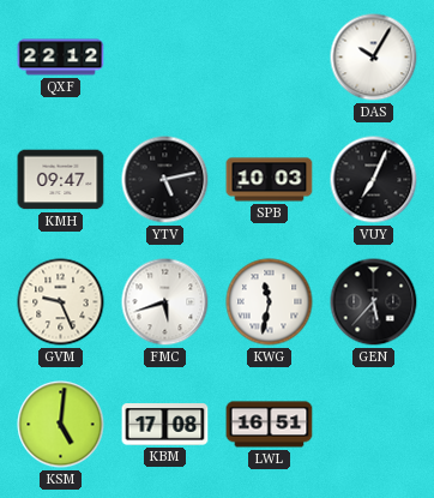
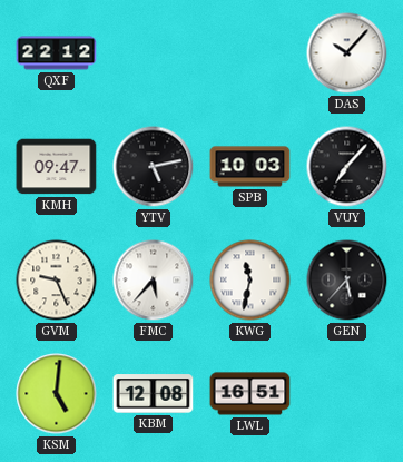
DAS: 10:05 -> 10:07 (347, 53)
VUY: 7:04 -> 7:07 (347, 167)
FMC: 5:42 -> 5:37 (154, 281)
KBM: 17:08 -> 12:08 (154, 394)
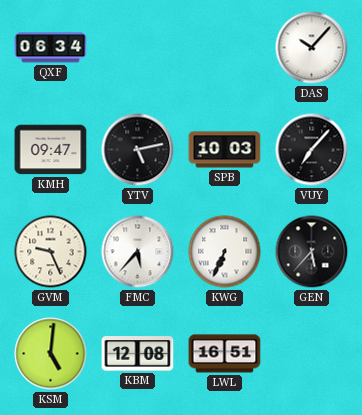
QXF: 22:12 -> 06:34 (51, 48)
KWG: 11:32 -> 6:34 (225, 252)
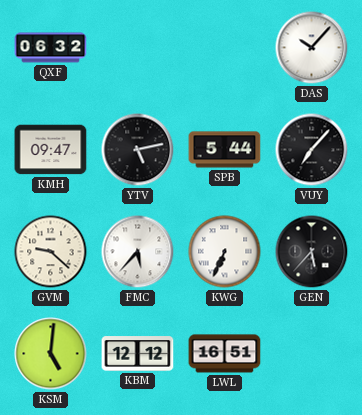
QXF: 06:34 -> 06:32 (51, 48)
SPB: 10:03 -> 5:44 (225, 150)
GVM: 9:26 -> 9:22 (51, 252)
KBM: 12:08 -> 12:12 (138, 354)
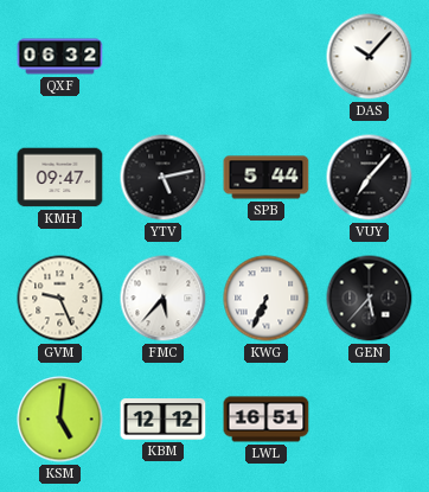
GVM: 9:22 -> 9:26 (60, 299)
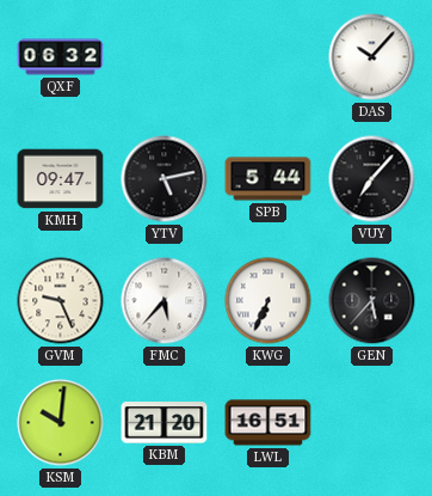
KSM: 5:01 -> 10:01 (61, 423)
KBM: 12:12 -> 21:20 (165, 423)
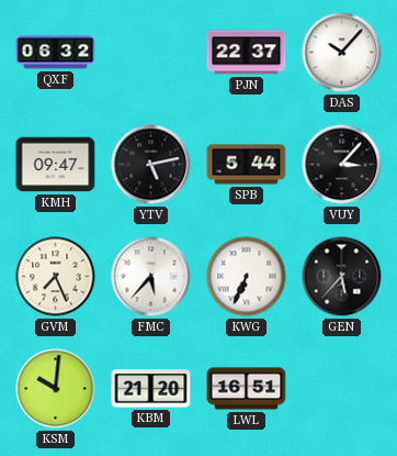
PJN: none -> 22:37 (247, 53)
VUY: 7:07 -> 3:07 (342, 165)
GVM: 9:26 -> 7:26 (56, 277)
